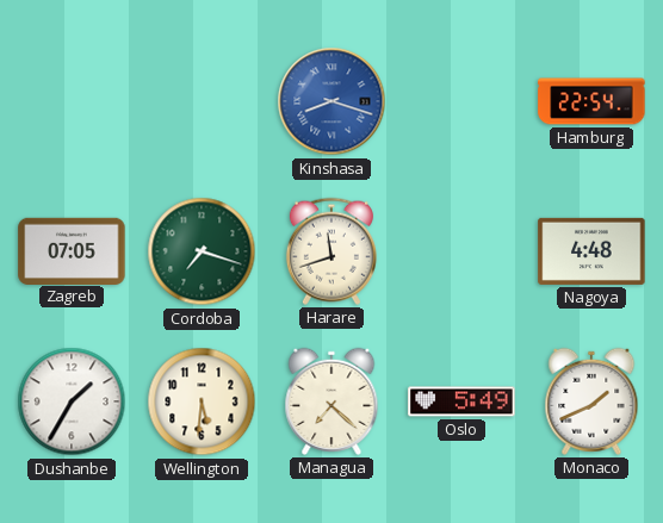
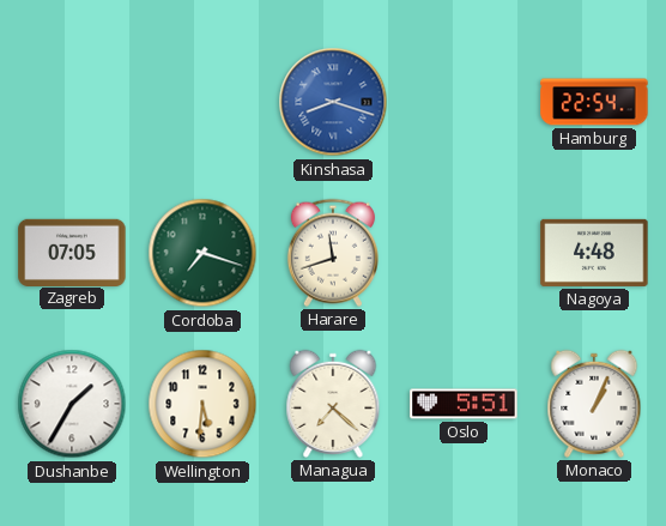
Oslo: 5:49 -> 5:51 (464, 404)
Monaco: 1:41 -> 1:04 (594, 404)
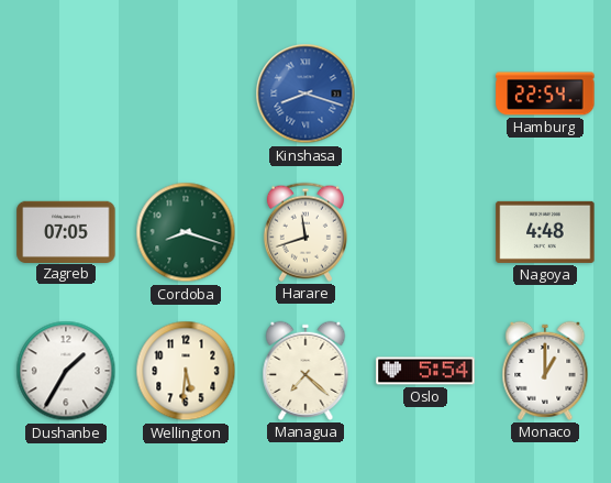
Cordoba: 7:18 -> 8:18 (186, 232)
Oslo: 5:51 -> 5:54 (425, 371)
Monaco: 1:04 -> 1:00 (545, 371)
